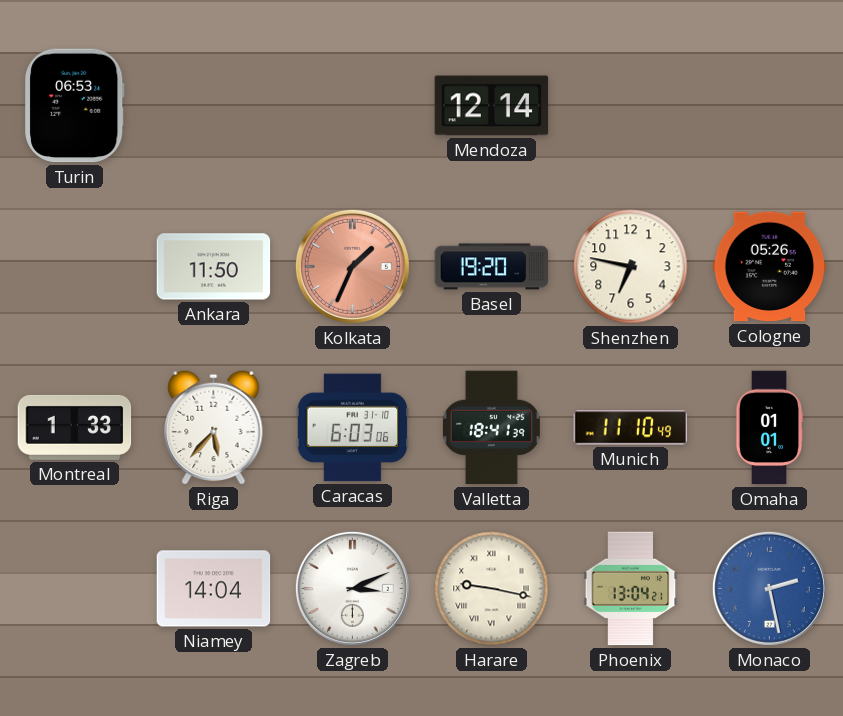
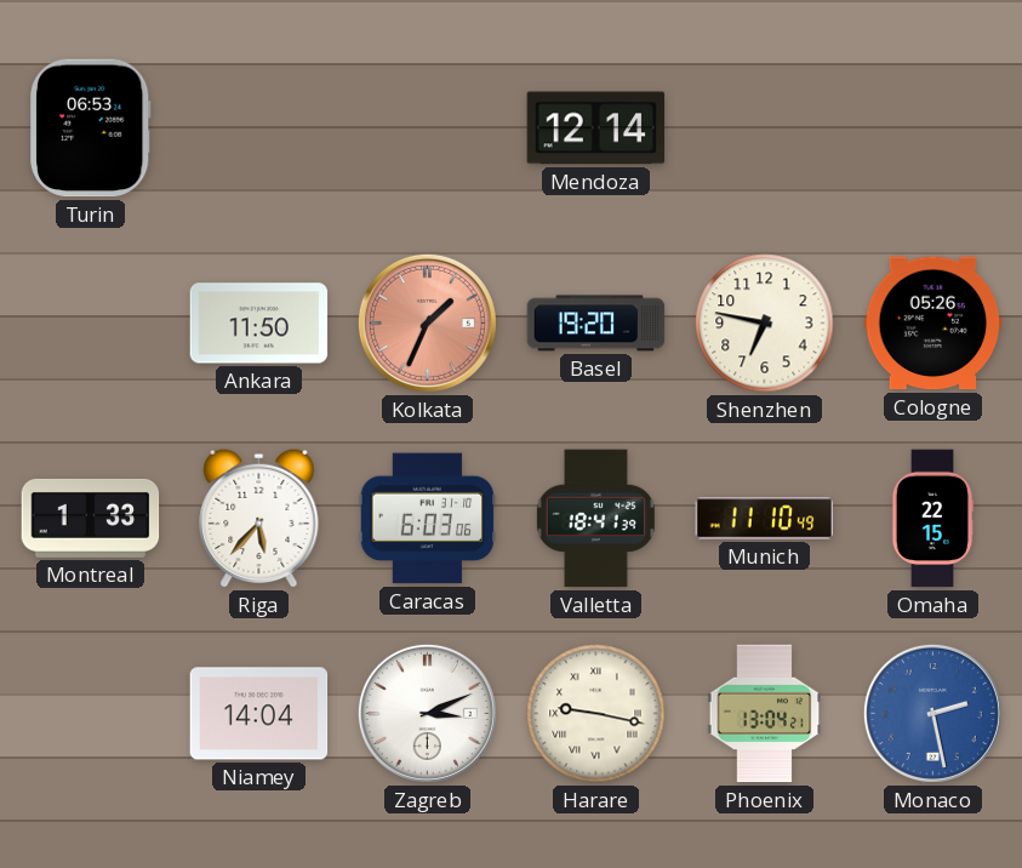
Omaha: 01:01 -> 22:15 (932, 519)
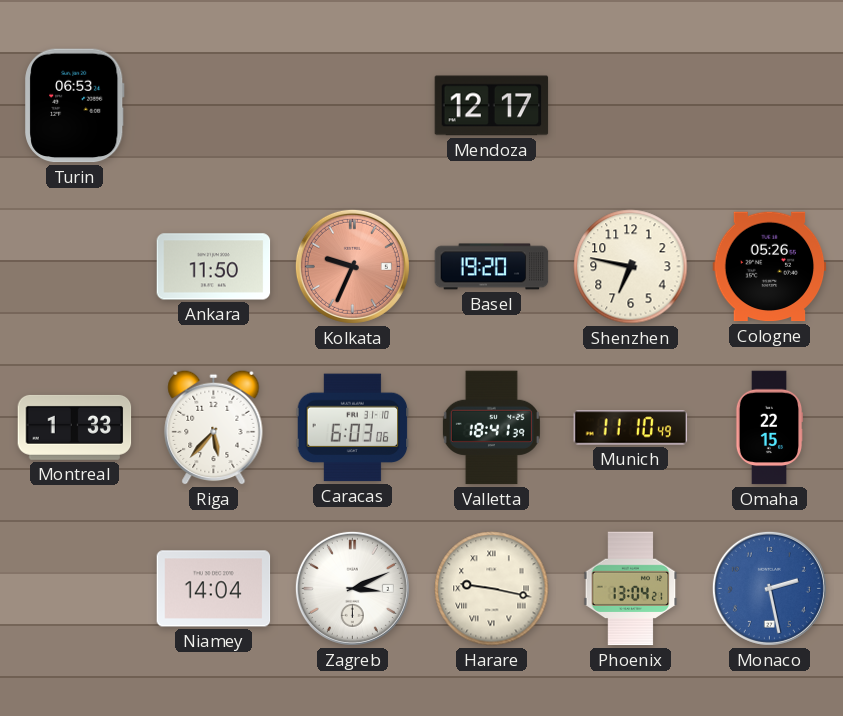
Mendoza: 12:14 -> 12:17 (492, 106)
Kolkata: 1:34 -> 9:34 (352, 266)
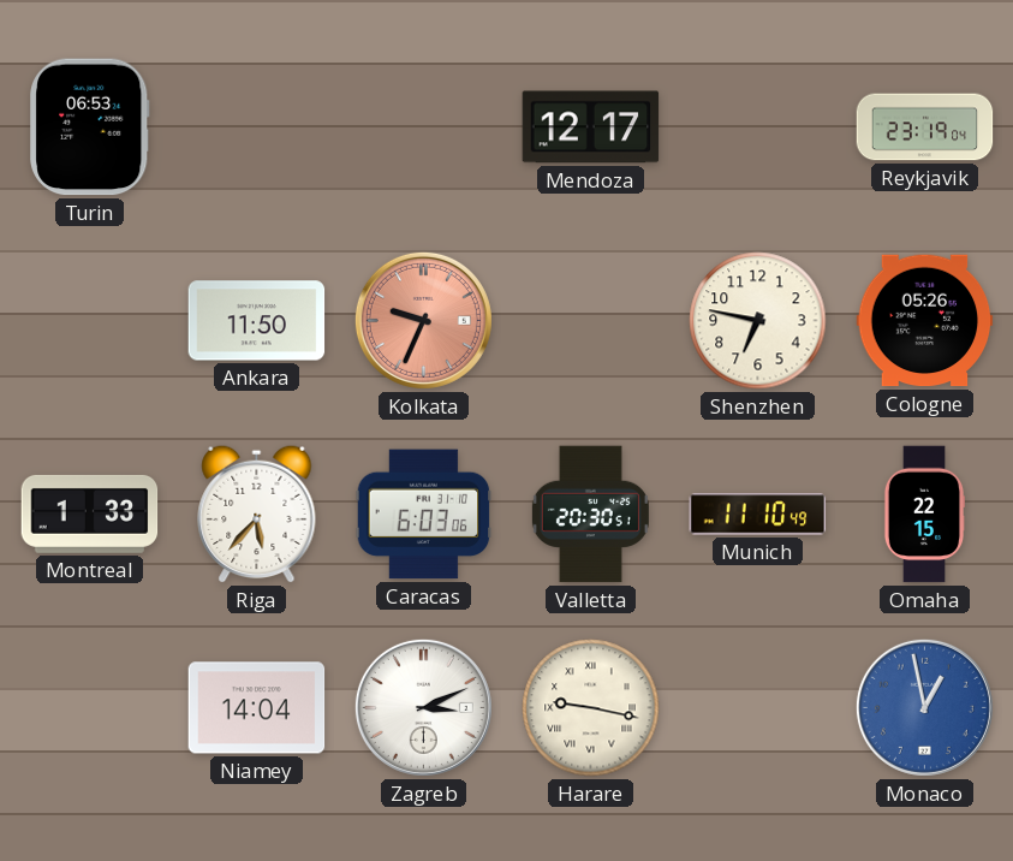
Reykjavik: none -> 23:19 (925, 127)
Basel: 19:20 -> none (492, 267)
Valletta: 18:41 -> 20:30 (590, 515)
Phoenix: 13:04 -> none (631, 589)
Monaco: 2:28 -> 12:58 (924, 707)
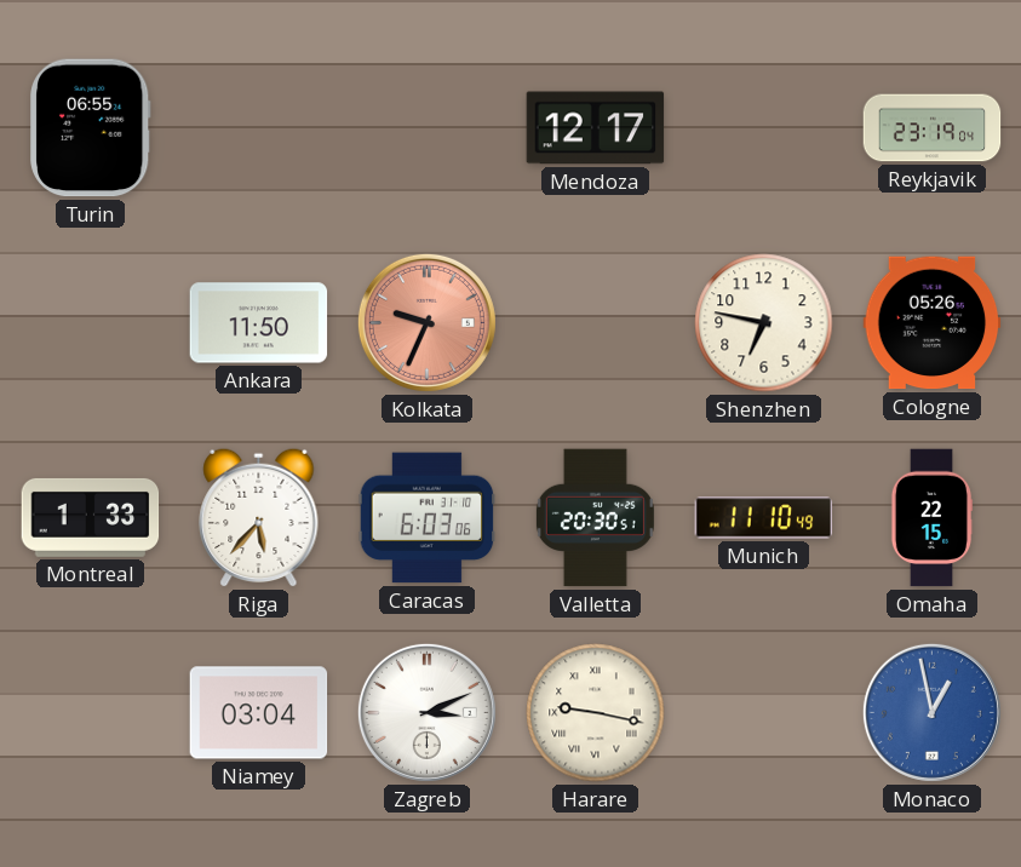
Turin: 06:53 -> 06:55 (91, 128)
Niamey: 14:04 -> 03:04 (259, 713)
